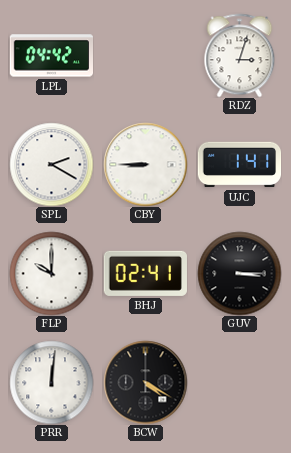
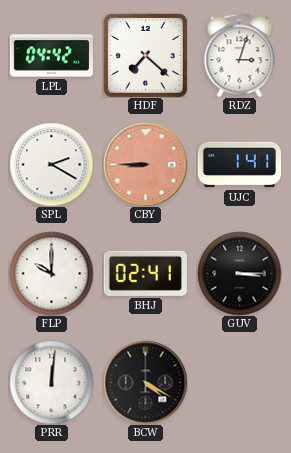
HDF: none -> 7:22 (145, 55)
CBY dial: white -> salmon (145, 164)
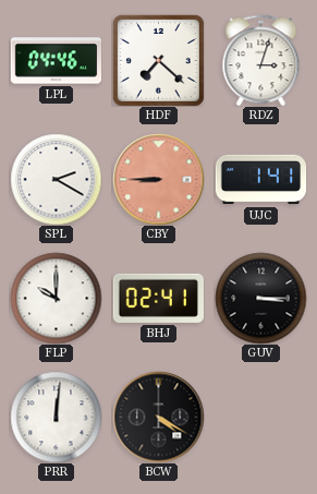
LPL: 04:42 -> 04:46 (56, 61)
